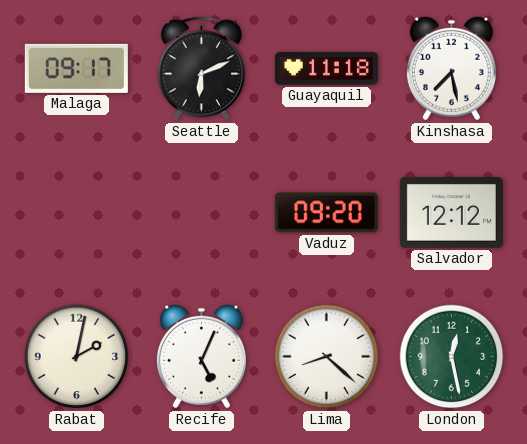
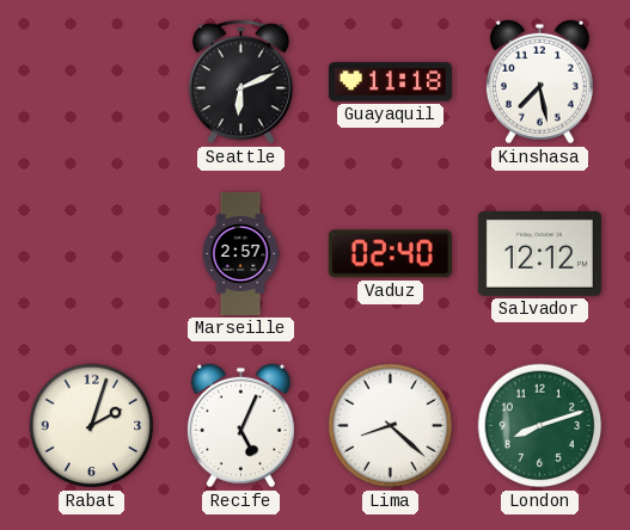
Malaga: 09:17 -> none (76, 68)
Marseille: none -> 2:57 (240, 253)
Vaduz: 09:20 -> 02:40 (390, 254)
Rabat: 2:02 -> 2:03 (92, 426)
London: 12:28 -> 8:12 (540, 426)
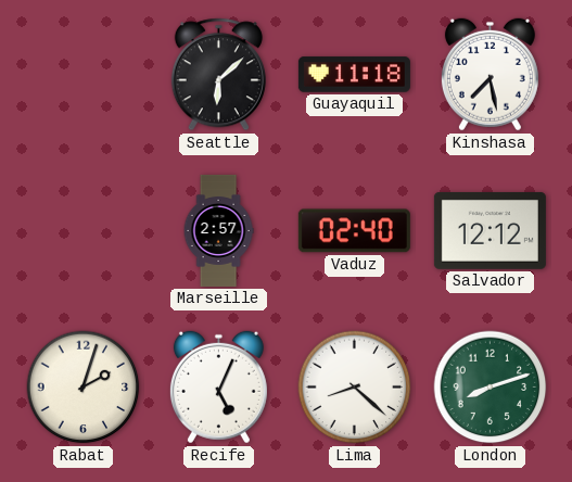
Seattle: 6:11 -> 6:08 (218, 75)
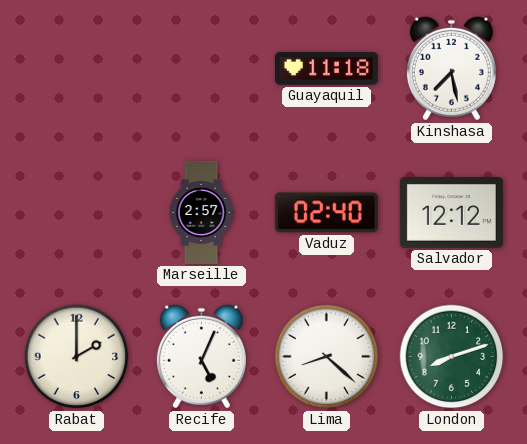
Seattle: 6:08 -> none (218, 75)
Rabat: 2:03 -> 2:00 (77, 357)
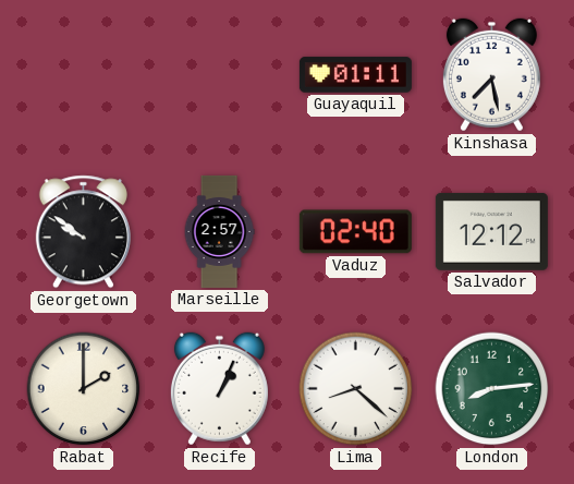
Guayaquil: 11:18 -> 01:11 (355, 75)
Georgetown: none -> 9:51 (83, 232)
Recife: 5:04 -> 1:04 (219, 389)
London: 8:12 -> 8:14 (492, 389)
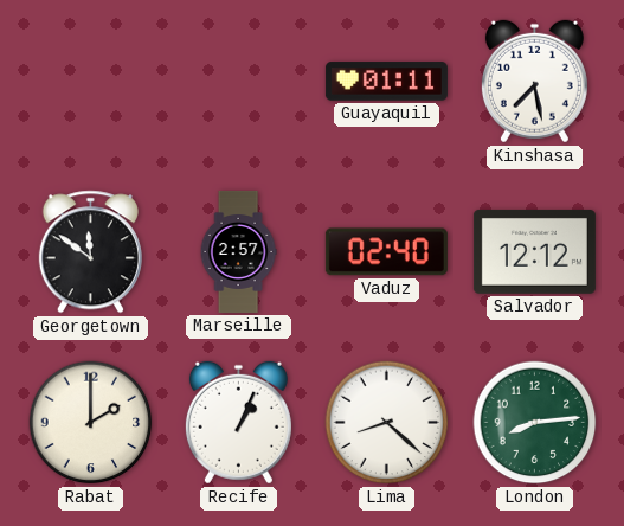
Georgetown: 9:51 -> 11:51 (90, 252)
